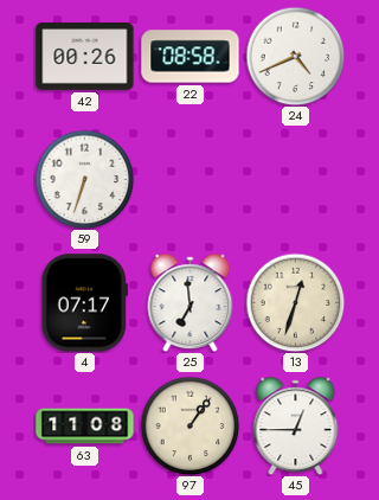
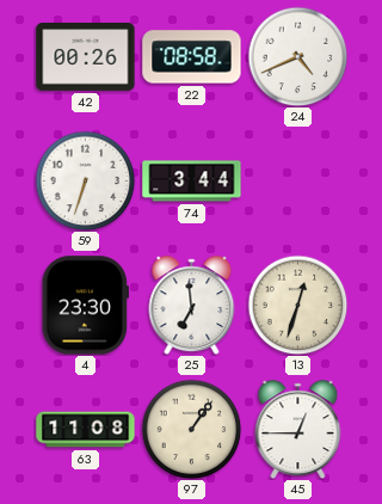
74: none -> 3:44 (192, 182)
4: 07:17 -> 23:30 (85, 306)
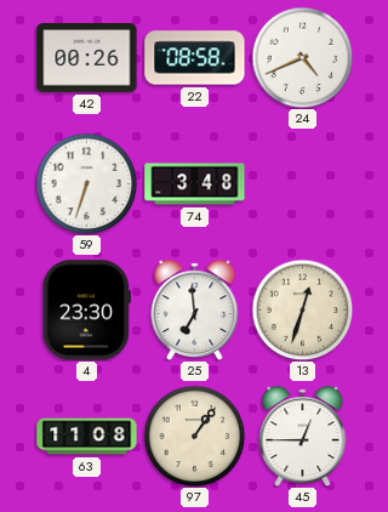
74: 3:44 -> 3:48 (195, 184)
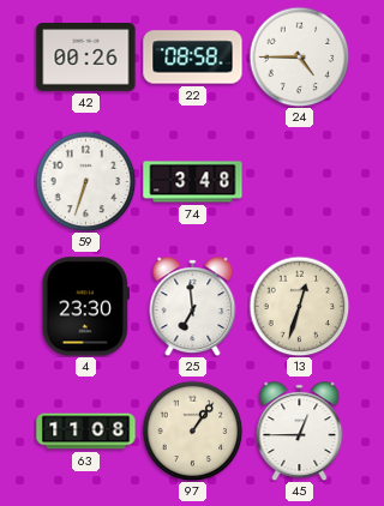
24: 4:41 -> 4:45 (299, 56)
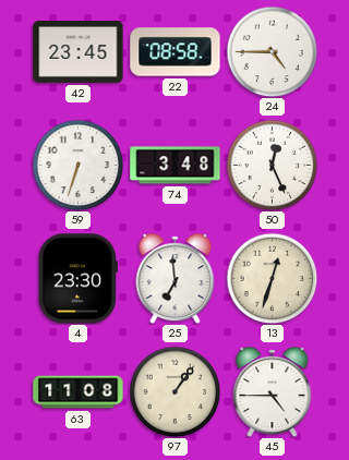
42: 00:26 -> 23:45 (79, 52)
50: none -> 12:26 (272, 165)
45: 12:45 -> 4:45 (273, 392)
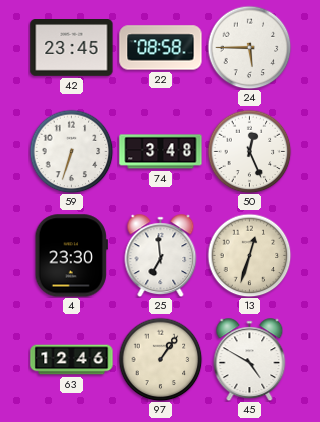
24: 4:45 -> 5:45 (249, 47)
63: 11:08 -> 12:46 (72, 360)
45: 4:45 -> 4:50 (250, 360)
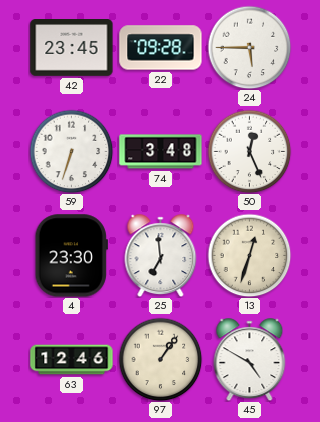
22: 08:58 -> 09:28 (161, 48)
